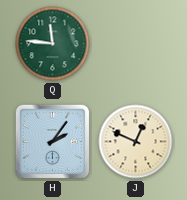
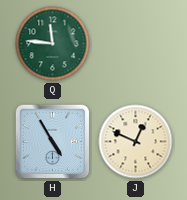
H: 2:06 -> 4:55 (53, 142)
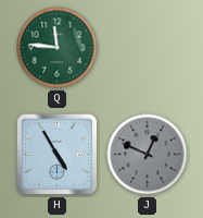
J dial: cream -> grey (148, 155)
